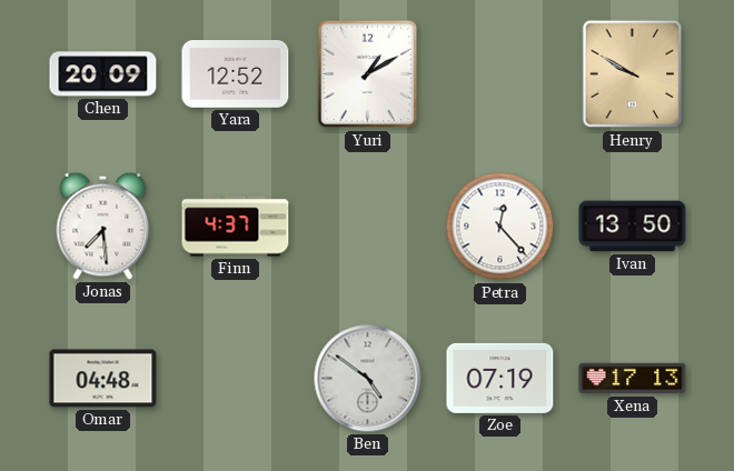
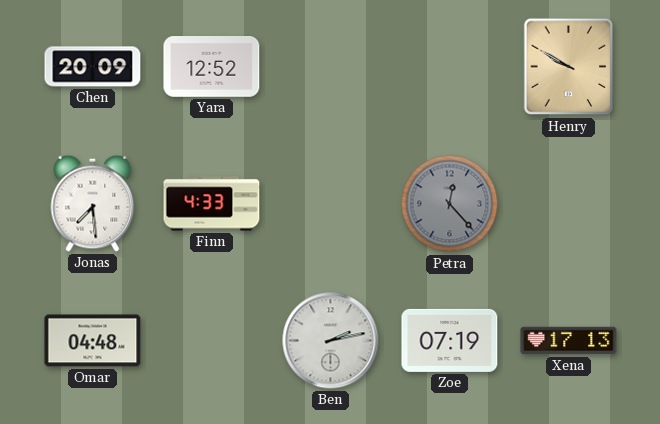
Yuri: 1:10 -> none (368, 74)
Finn: 4:37 -> 4:33 (212, 204)
Petra dial: white -> grey (450, 204)
Ivan: 13:50 -> none (633, 227)
Ben: 4:51 -> 2:13 (331, 341)
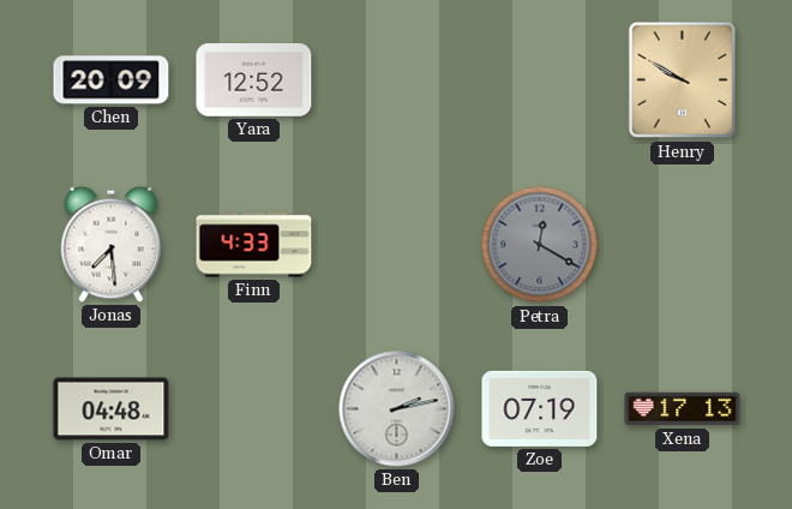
Petra: 12:23 -> 12:20 (540, 245)
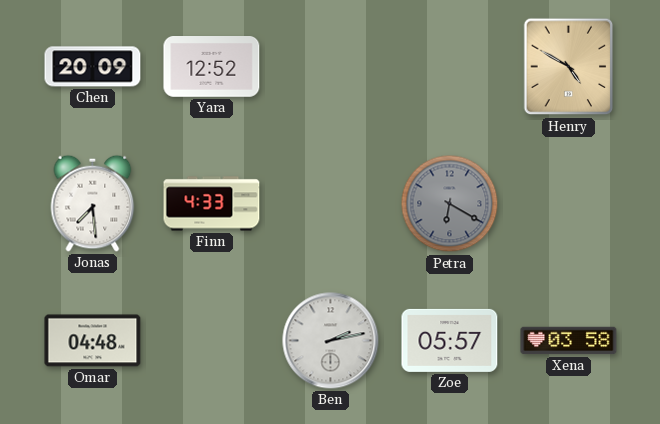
Henry: 9:50 -> 4:50 (569, 67)
Petra: 12:20 -> 6:20 (450, 204)
Zoe: 07:19 -> 05:57 (450, 340)
Xena: 17:13 -> 03:58 (569, 341)
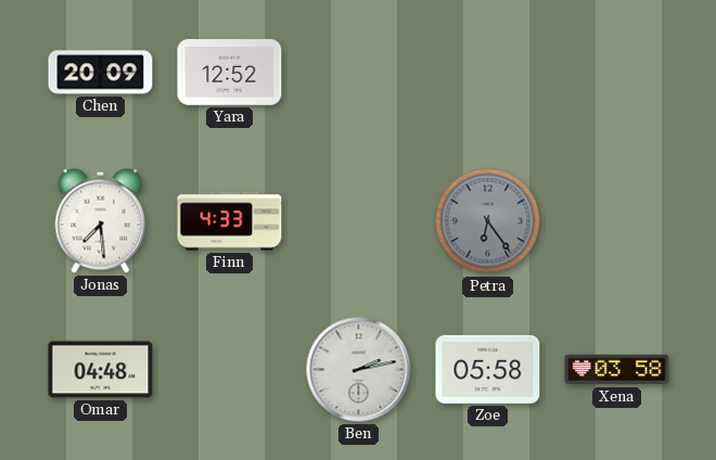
Henry: 4:50 -> none (569, 67)
Petra: 6:20 -> 6:24 (488, 221)
Zoe: 05:57 -> 05:58 (488, 369)
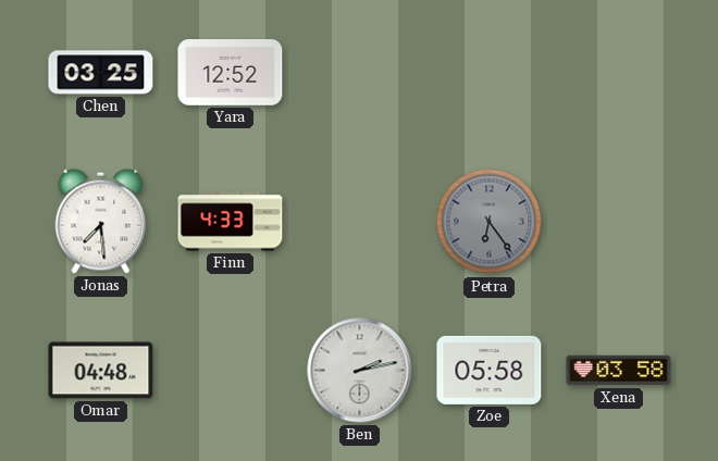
Chen: 20:09 -> 03:25 (101, 73)
